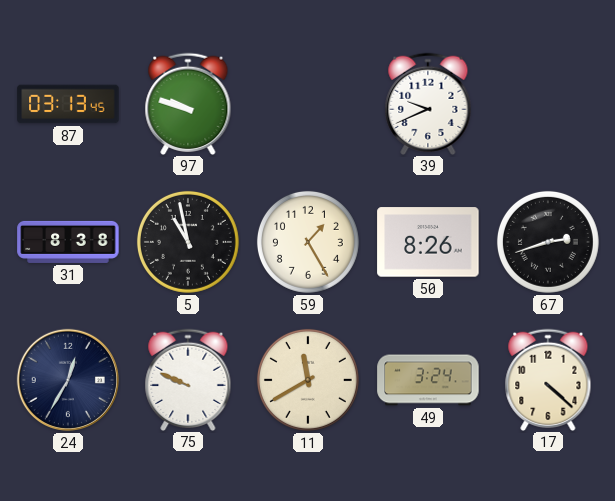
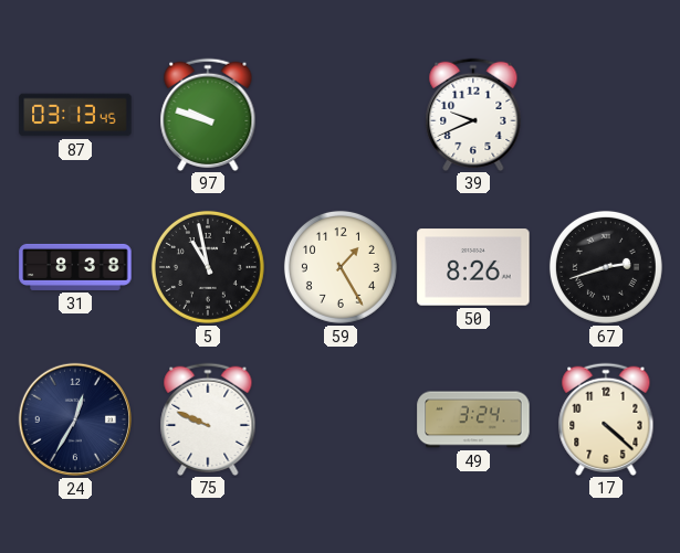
11: 11:40 -> none (308, 380)
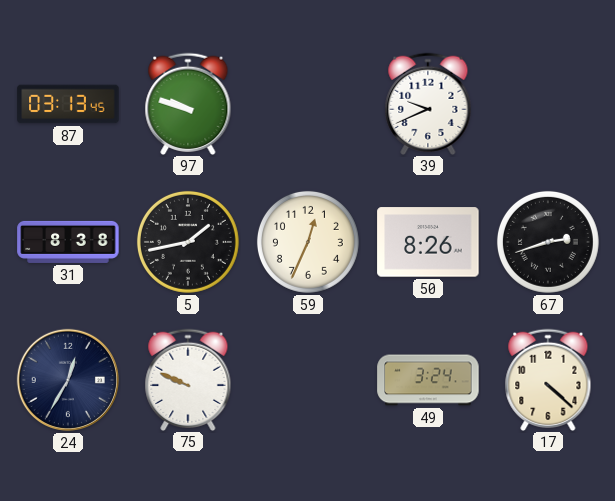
5: 10:58 -> 1:43 (188, 242)
59: 1:25 -> 12:34 (308, 242)
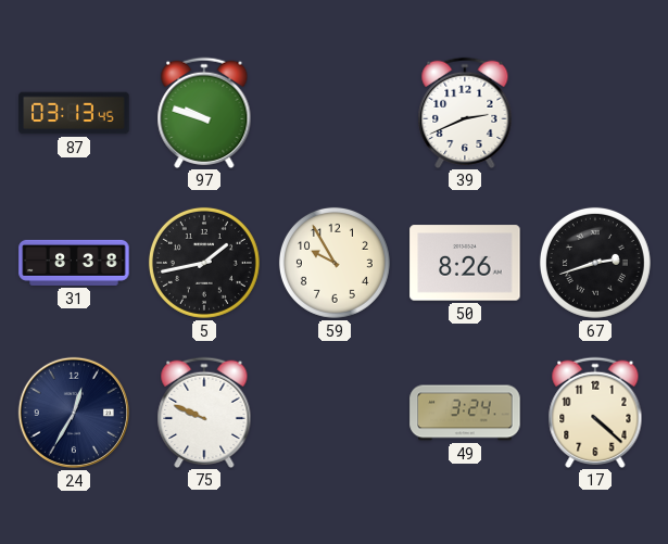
39: 9:41 -> 2:41 (465, 112)
59: 12:34 -> 9:55 (335, 263)
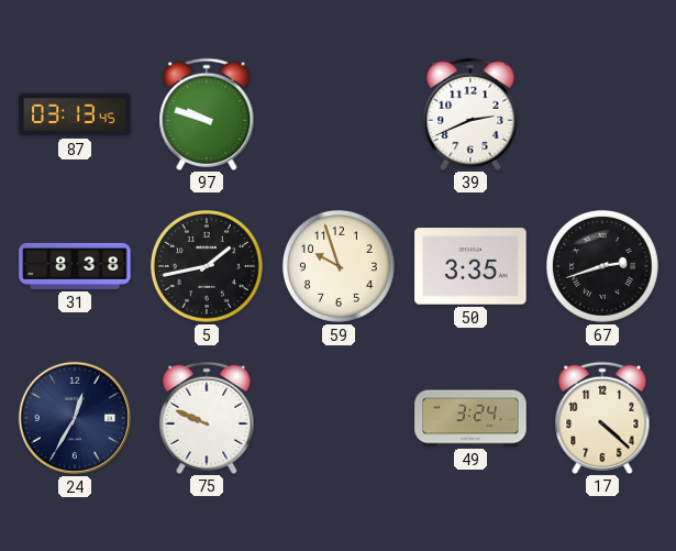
59: 9:55 -> 9:57 (339, 266)
50: 8:26 -> 3:35 (470, 266)
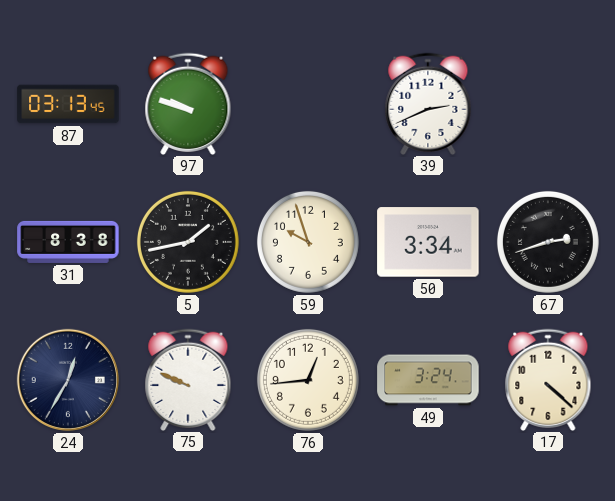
50: 3:35 -> 3:34 (428, 242)
76: none -> 12:44 (308, 380)
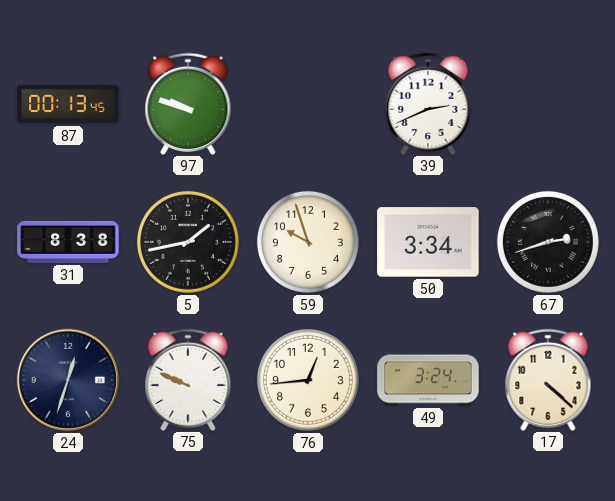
87: 03:13 -> 00:13 (68, 104)
24: 12:35 -> 12:33 (68, 380)
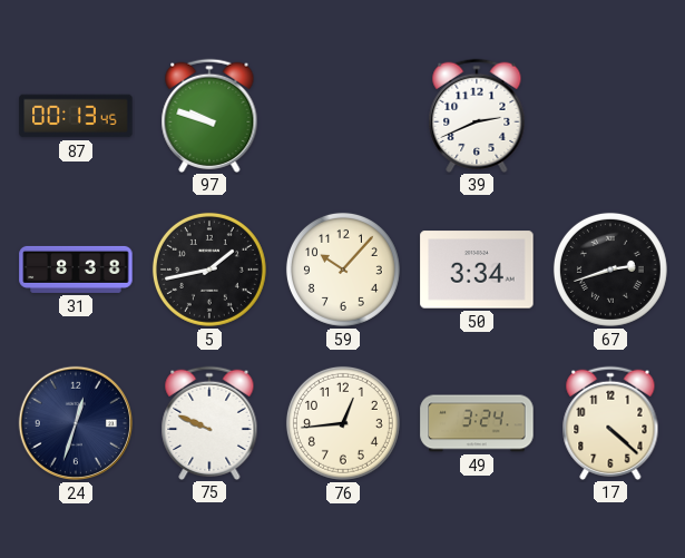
59: 9:57 -> 10:07 (343, 270)
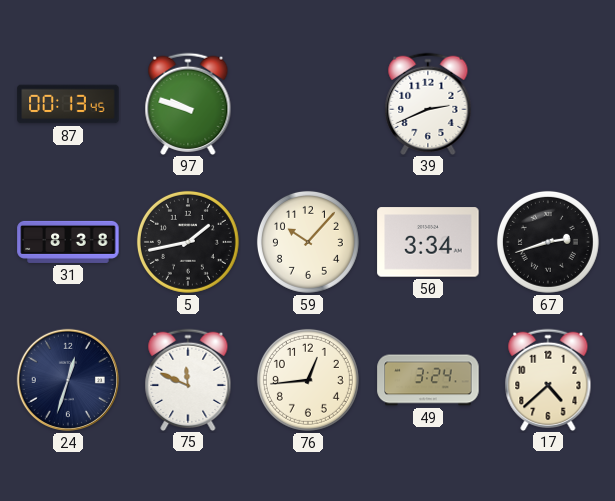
75: 9:49 -> 11:49 (188, 379)
17: 4:22 -> 4:38 (548, 379)
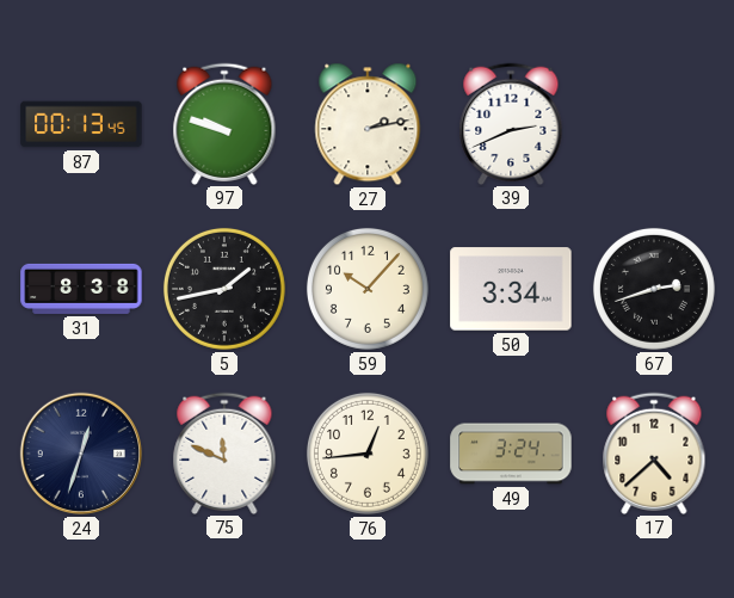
27: none -> 2:13 (368, 124)
